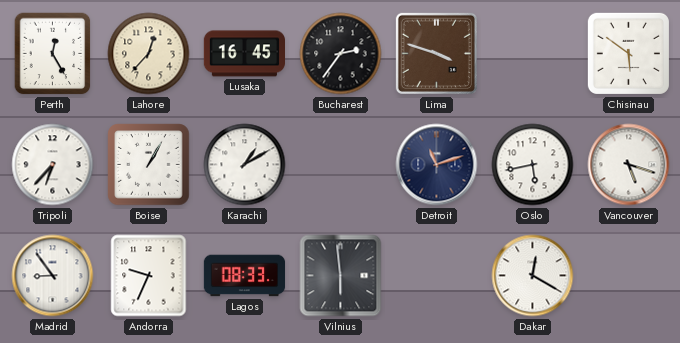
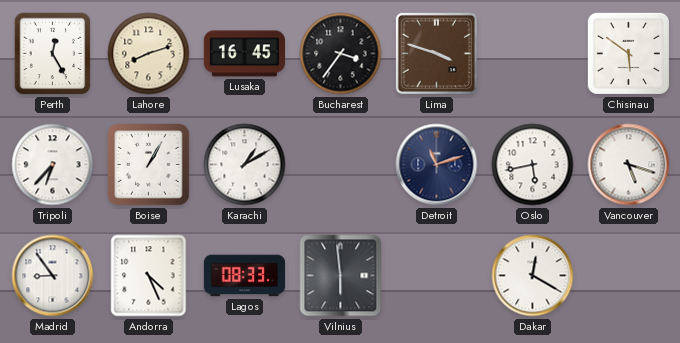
Lahore: 12:37 -> 8:12 (149, 54)
Bucharest: 2:36 -> 3:36 (341, 54)
Andorra: 9:34 -> 4:26 (149, 276)
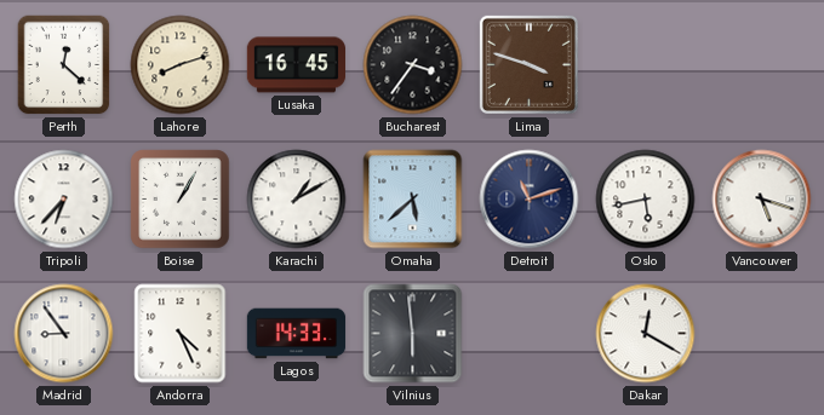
Perth: 12:25 -> 12:22 (64, 65)
Chisinau: 5:51 -> none (628, 53)
Omaha: none -> 5:38 (413, 200)
Lagos: 08:33 -> 14:33 (297, 334)
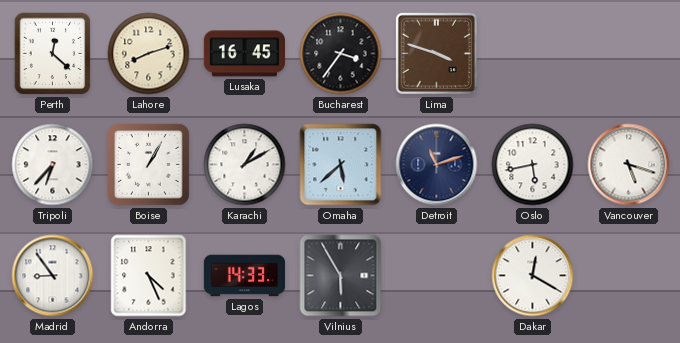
Vilnius: 5:59 -> 5:55 (341, 276)
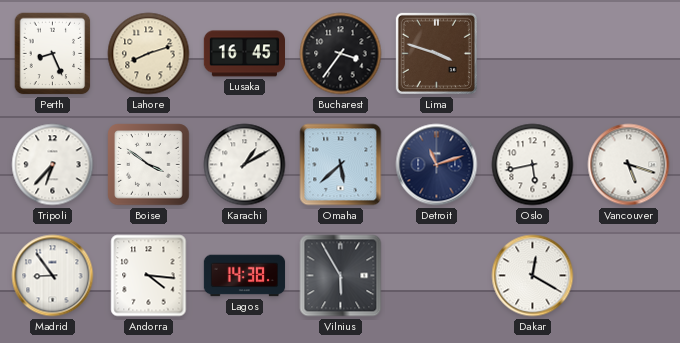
Perth: 12:22 -> 8:26 (53, 54)
Boise: 1:05 -> 3:51 (149, 165)
Andorra: 4:26 -> 4:16 (149, 276)
Lagos: 14:33 -> 14:38 (245, 276)
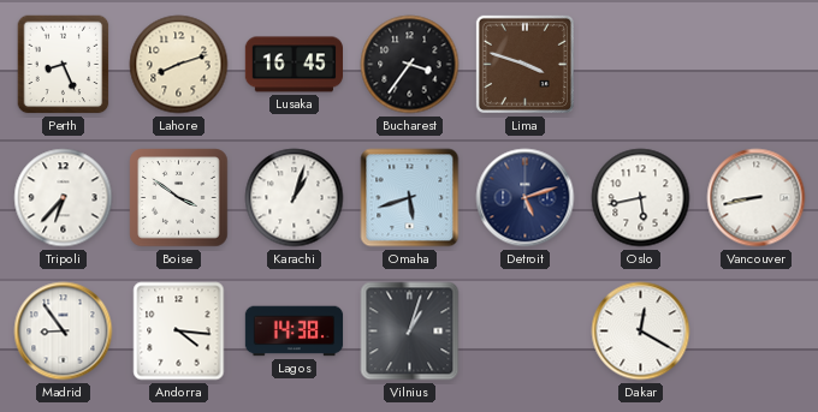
Karachi: 1:10 -> 1:03 (295, 198)
Omaha: 5:38 -> 5:42 (410, 198)
Detroit: 11:12 -> 5:12 (526, 198)
Vancouver: 5:18 -> 8:43 (757, 198)
Vilnius: 5:55 -> 1:03 (410, 332)
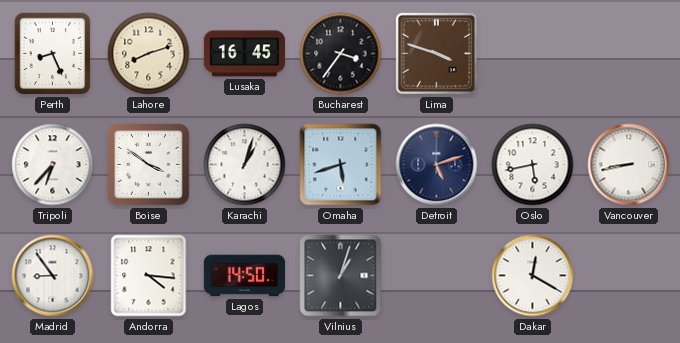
Lagos: 14:38 -> 14:50 (245, 276)
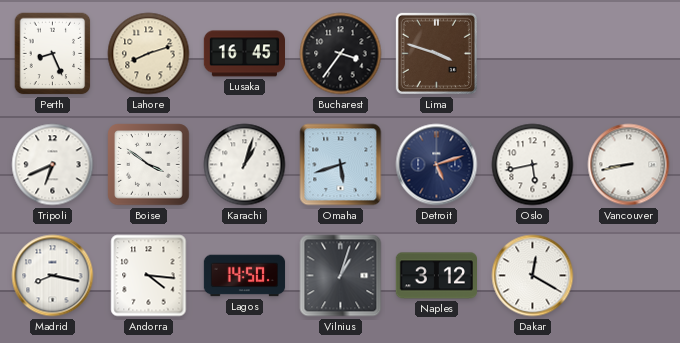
Tripoli: 6:37 -> 6:41 (53, 165)
Madrid: 8:54 -> 8:17 (53, 276)
Naples: none -> 3:12 (436, 276)
